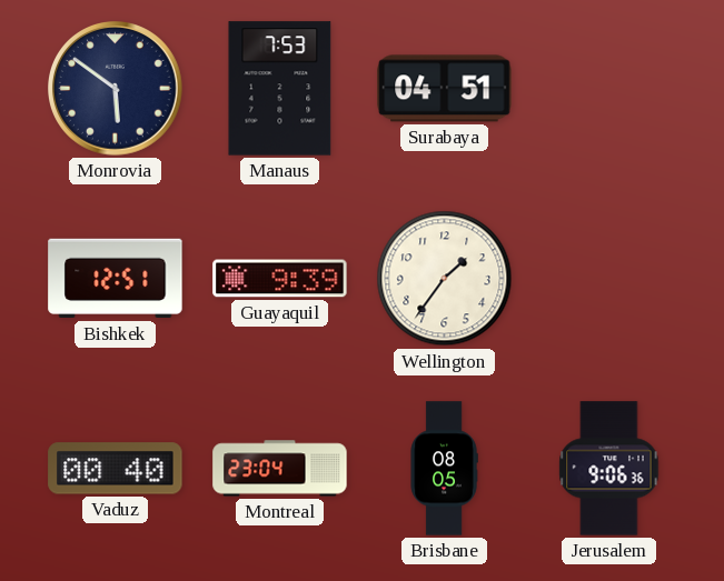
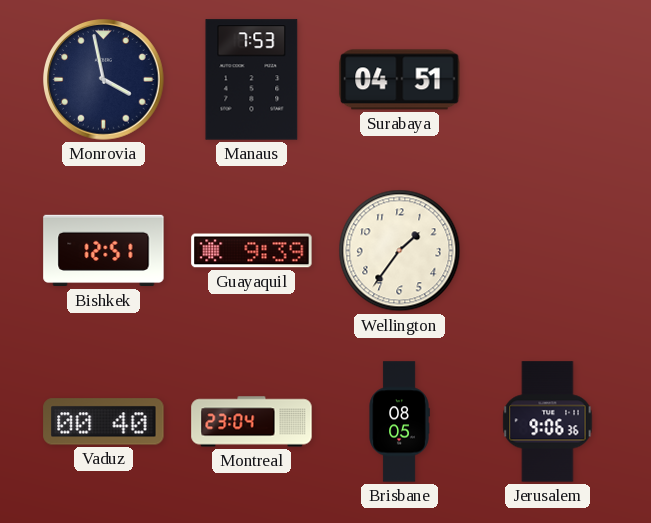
Monrovia: 5:51 -> 3:58 (104, 80)
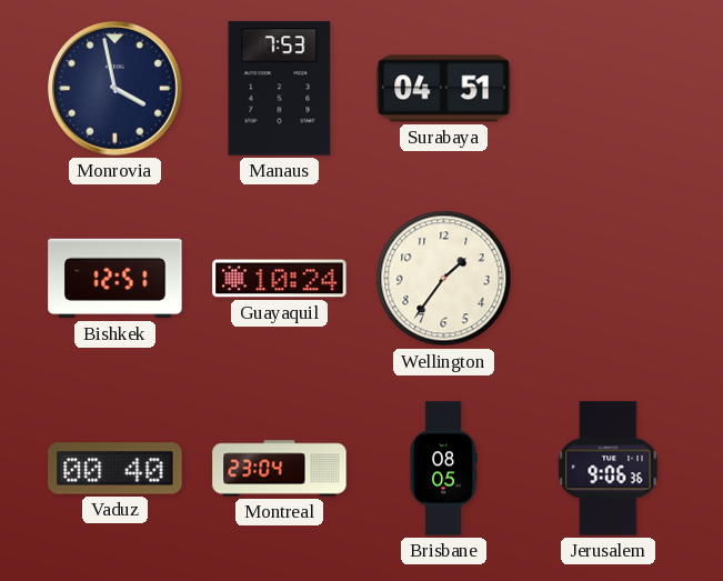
Guayaquil: 9:39 -> 10:24 (280, 279)
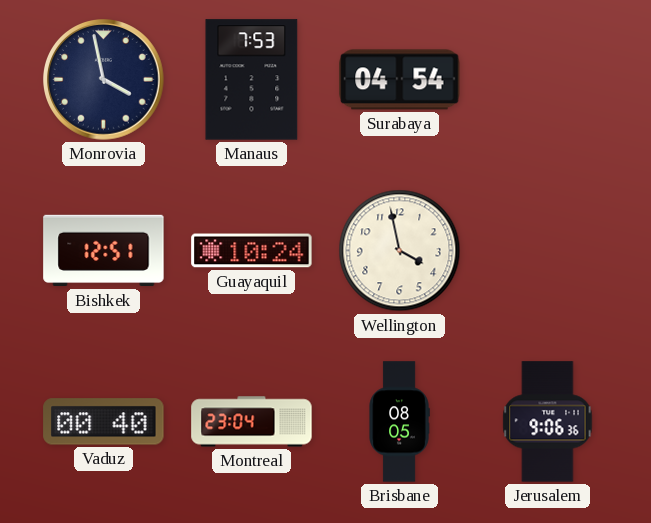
Surabaya: 04:51 -> 04:54 (400, 80)
Wellington: 1:36 -> 3:58 (400, 251)
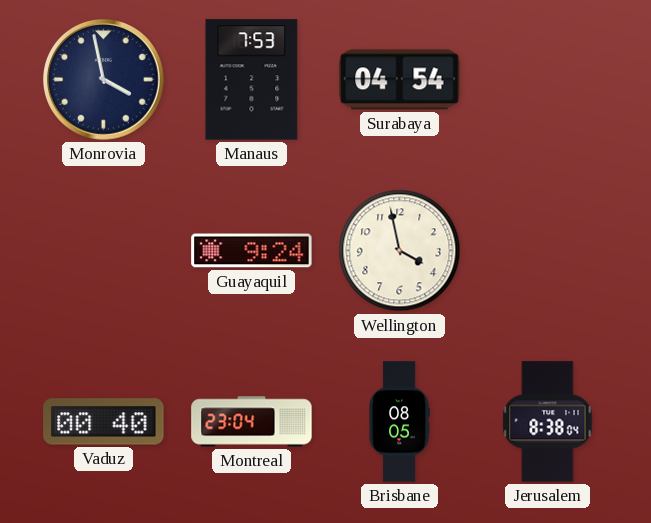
Bishkek: 12:51 -> none (104, 251)
Guayaquil: 10:24 -> 9:24 (252, 251)
Jerusalem: 9:06 -> 8:38 (548, 422)
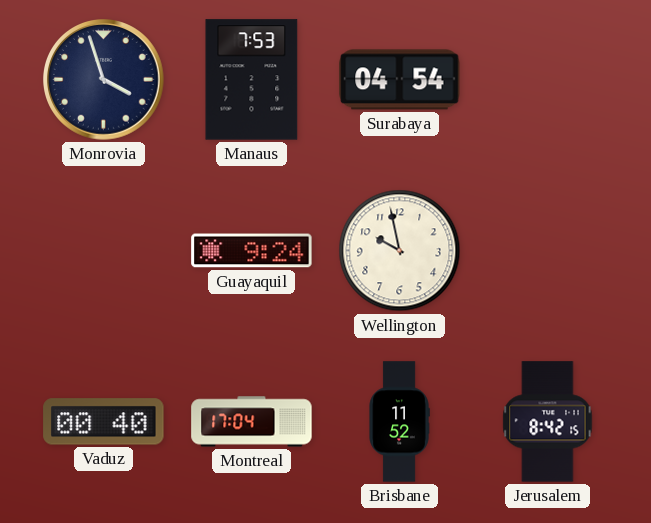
Monrovia: 3:58 -> 3:57 (104, 80)
Wellington: 3:58 -> 9:58 (400, 251)
Montreal: 23:04 -> 17:04 (252, 422)
Brisbane: 08:05 -> 11:52 (399, 422)
Jerusalem: 8:38 -> 8:42 (548, 422)
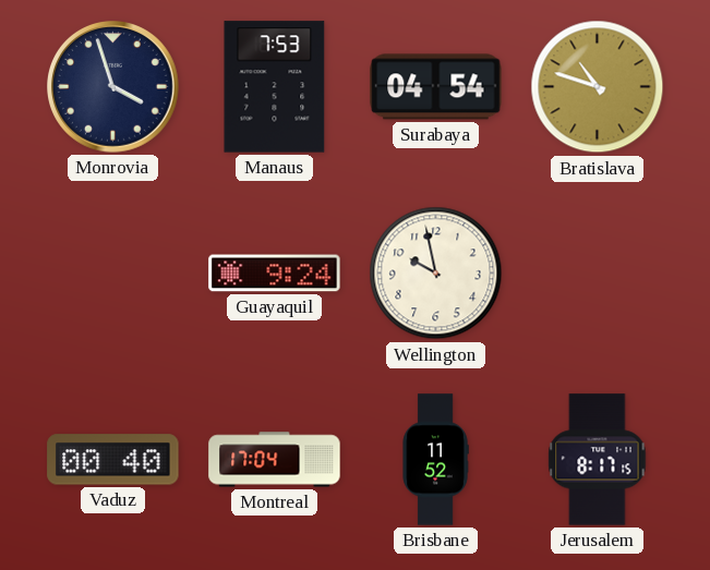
Bratislava: none -> 10:48 (598, 87)
Jerusalem: 8:42 -> 8:17 (598, 460)
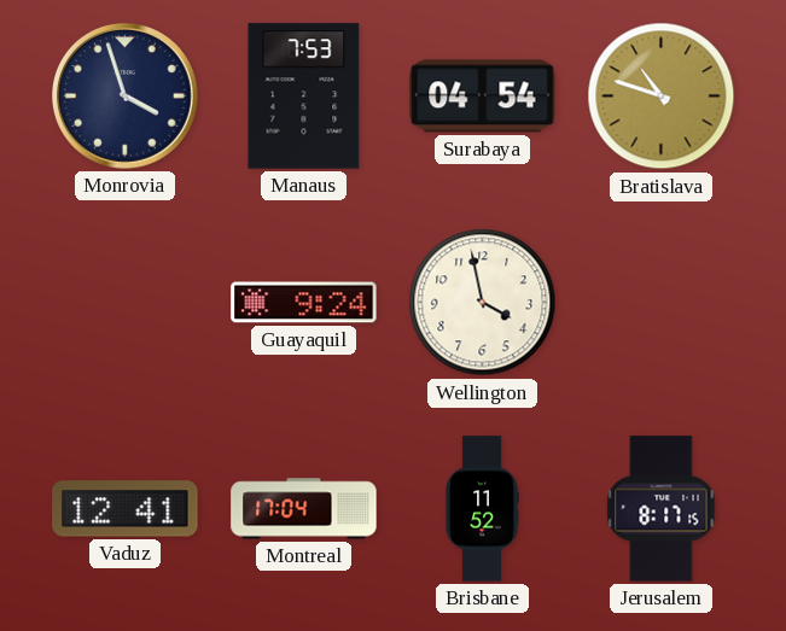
Wellington: 9:58 -> 3:58 (483, 303)
Vaduz: 00:40 -> 12:41 (126, 509)
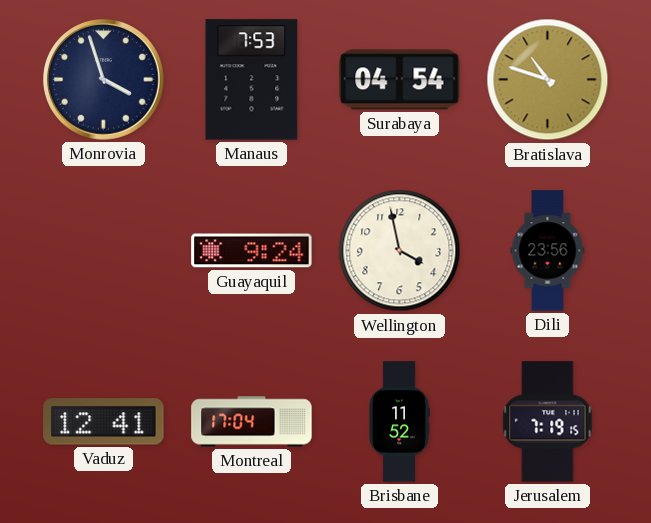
Dili: none -> 23:56 (548, 251)
Jerusalem: 8:17 -> 7:19 (548, 422)
